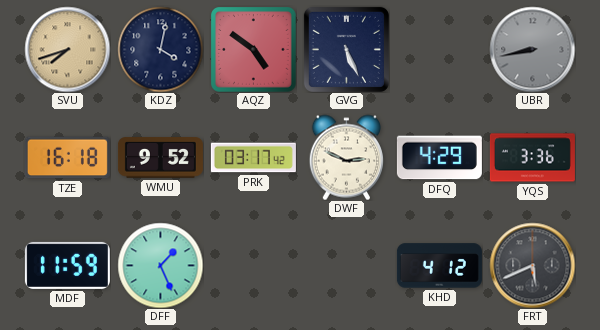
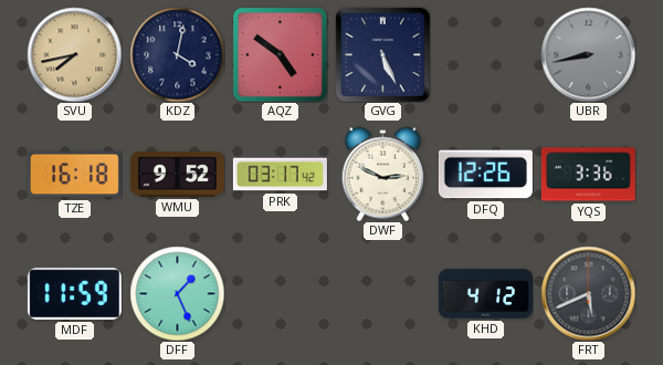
SVU: 7:42 -> 7:43 (74, 54)
DFQ: 4:29 -> 12:26 (485, 175)
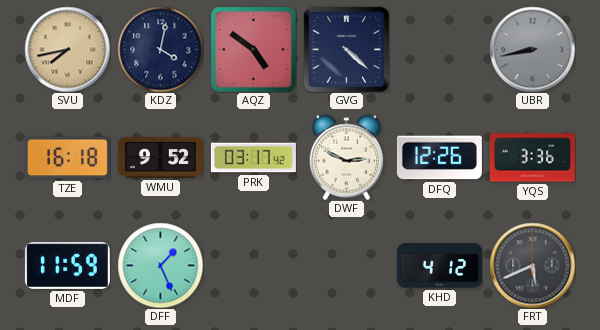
GVG: 5:26 -> 4:22 (346, 49)
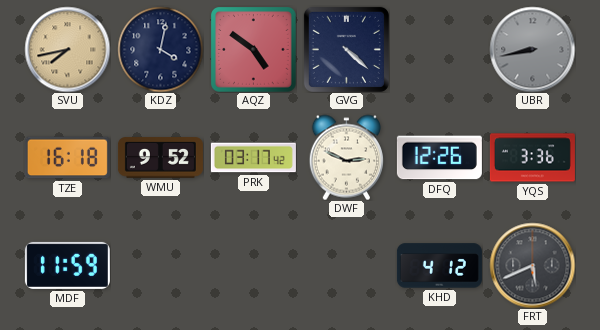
DFF: 1:26 -> none (160, 265)
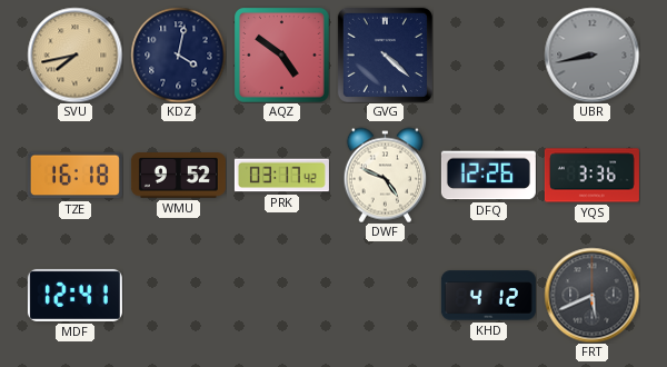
DWF: 2:49 -> 4:49 (385, 175)
MDF: 11:59 -> 12:41 (74, 295)
